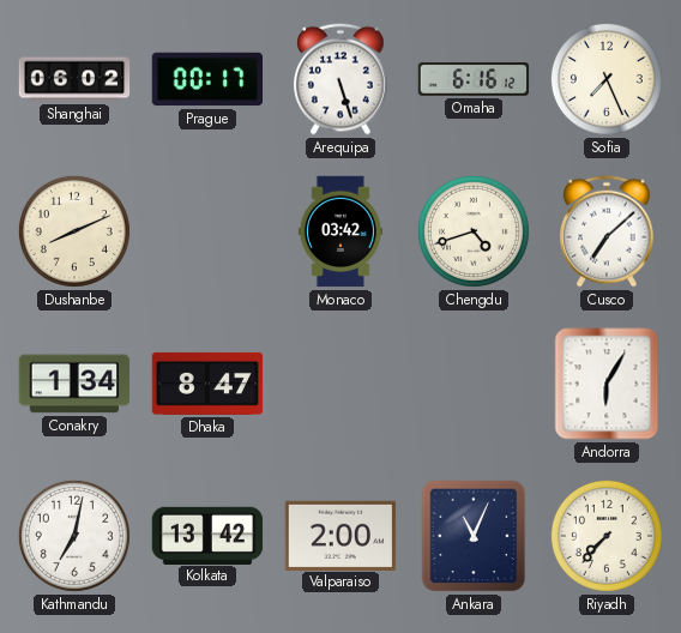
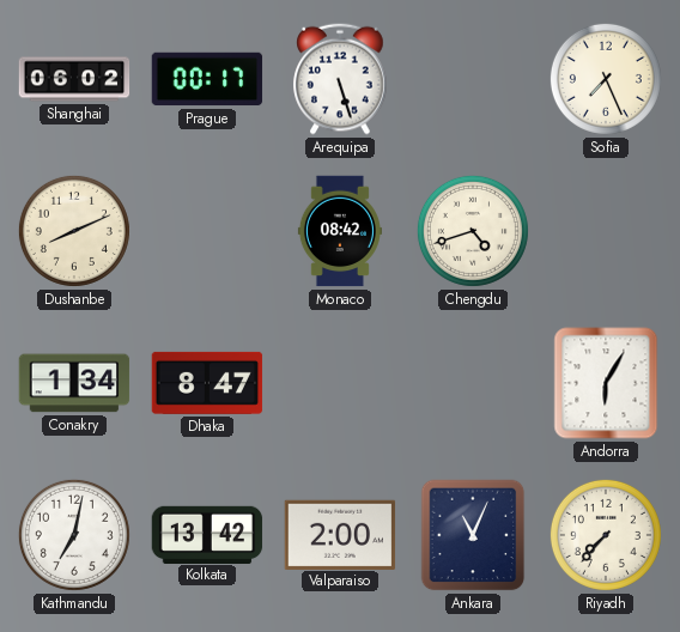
Omaha: 6:16 -> none (474, 79)
Monaco: 03:42 -> 08:42 (340, 231)
Cusco: 7:08 -> none (607, 231)
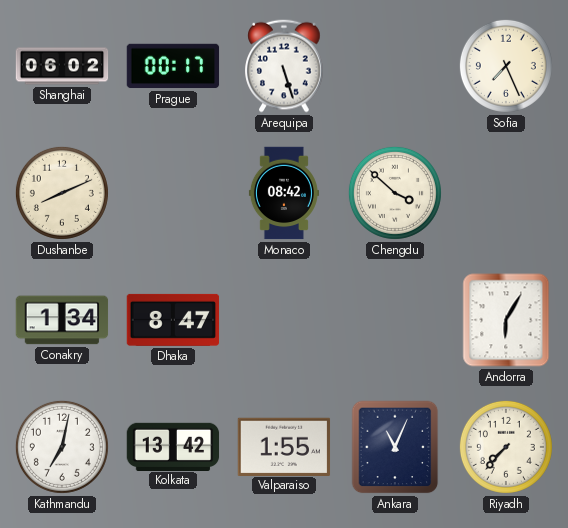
Chengdu: 4:42 -> 3:52 (395, 193)
Valparaiso: 2:00 -> 1:55 (284, 446)
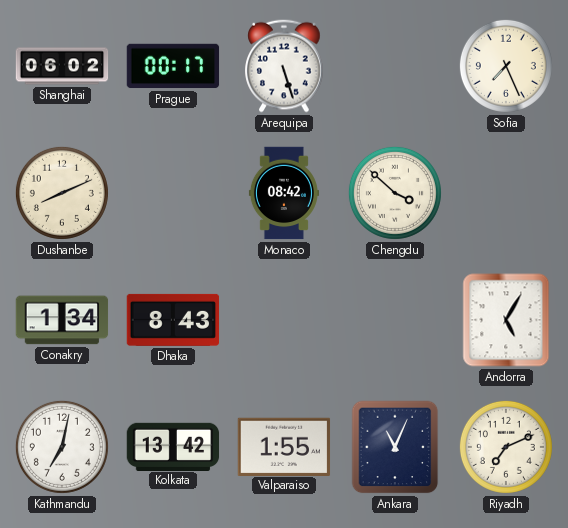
Dhaka: 8:47 -> 8:43 (173, 320)
Andorra: 6:05 -> 5:05 (506, 320)
Riyadh: 7:37 -> 7:11 (506, 447)
